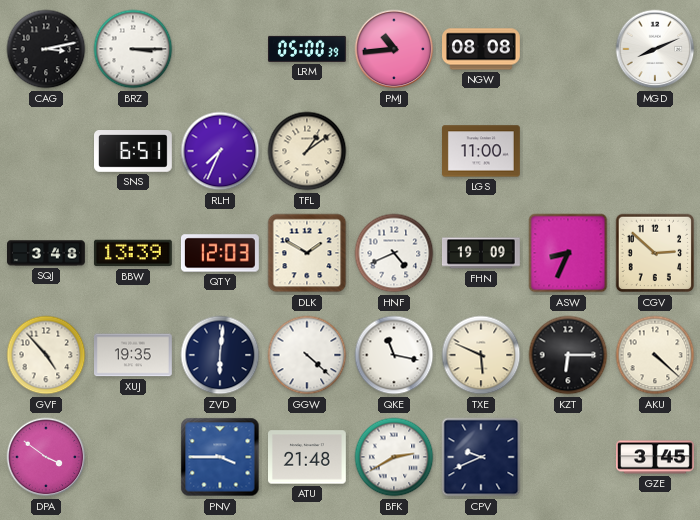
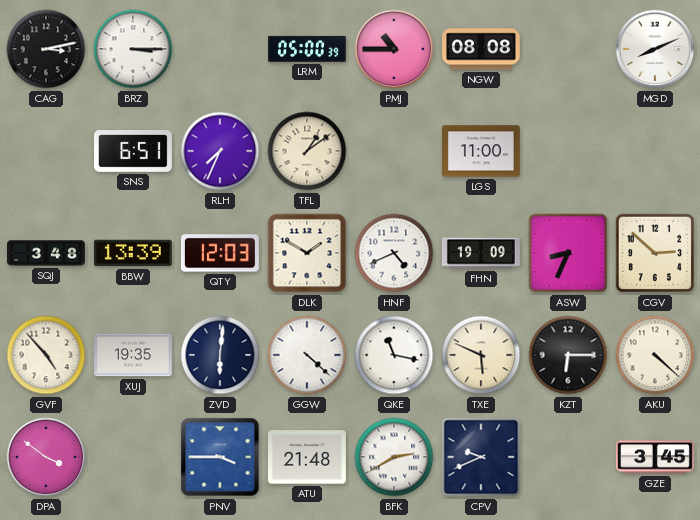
PMJ: 10:44 -> 10:45 (394, 49)
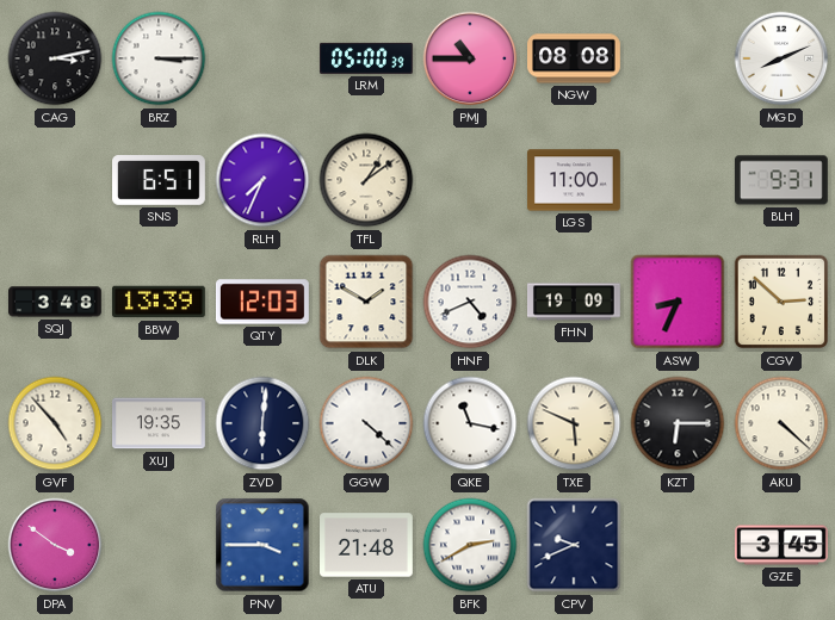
BLH: none -> 9:31 (781, 180)
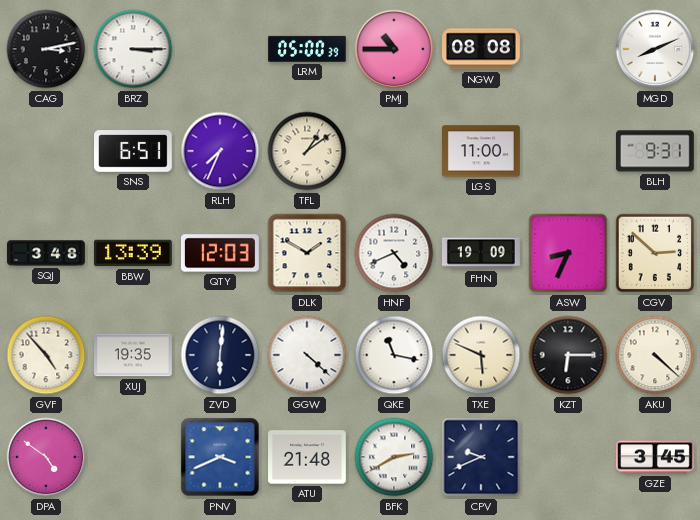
DPA: 3:51 -> 4:51 (46, 457)
PNV: 3:45 -> 3:41 (220, 457)
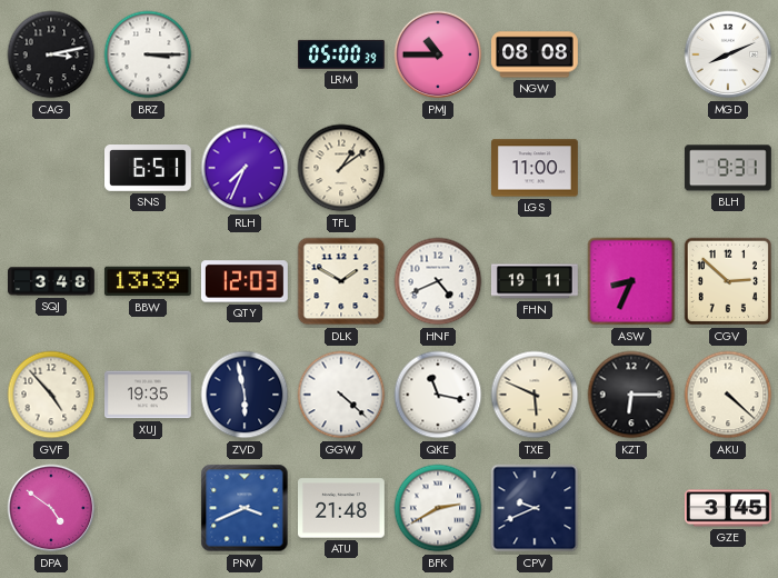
FHN: 19:09 -> 19:11 (536, 281)
ZVD: 6:01 -> 5:58 (245, 395)
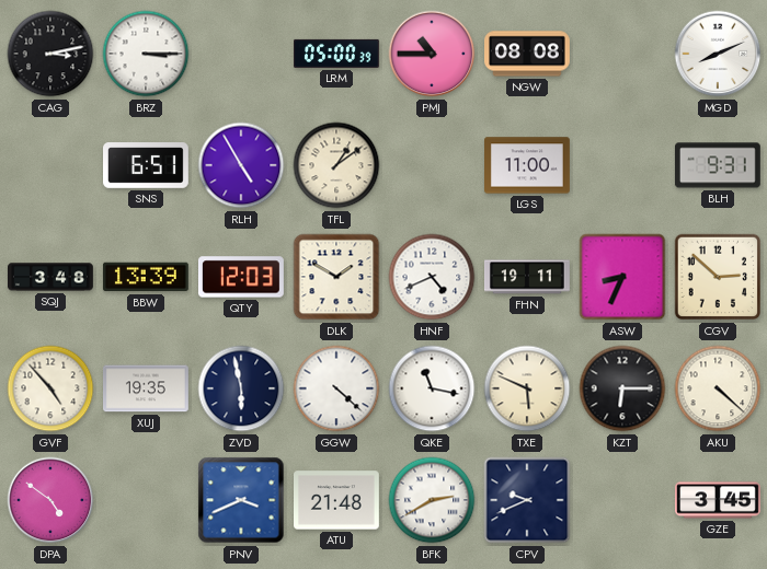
RLH: 7:34 -> 4:55 (241, 165)
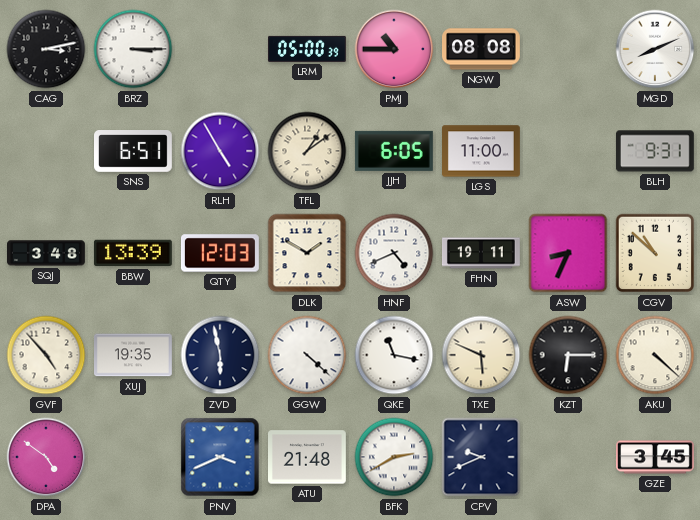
JJH: none -> 6:05 (394, 151)
CGV: 2:52 -> 10:52 (655, 253)
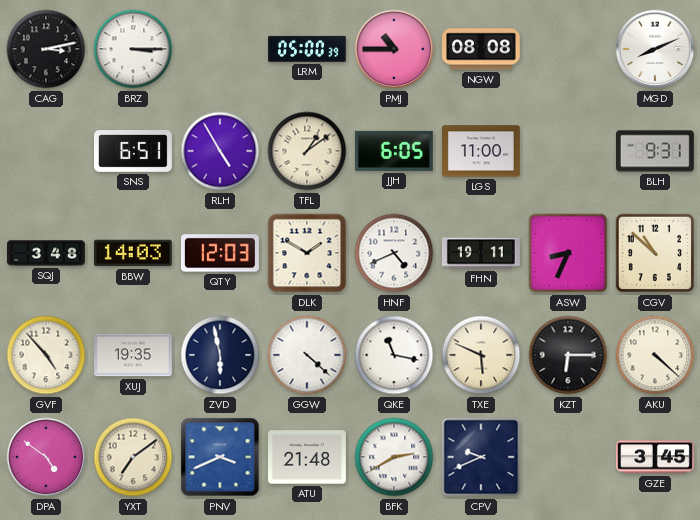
BBW: 13:39 -> 14:03 (133, 253)
YXT: none -> 7:09 (133, 457)
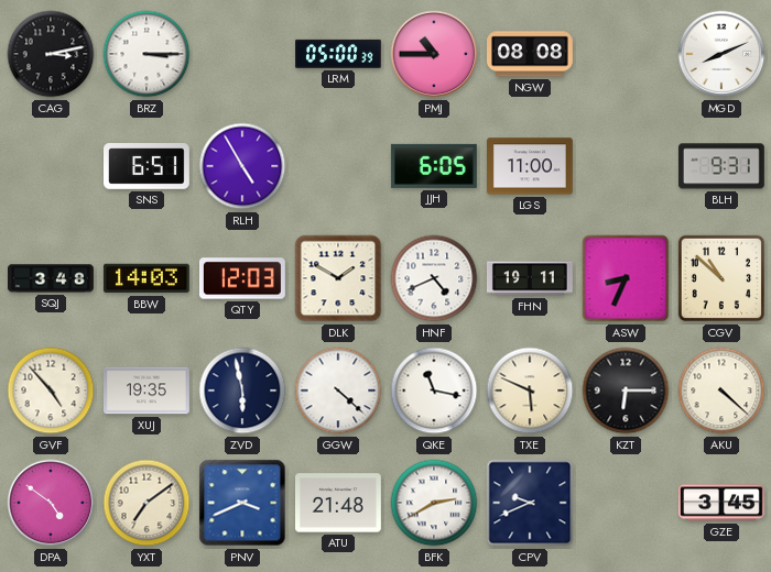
TFL: 1:09 -> none (307, 151)
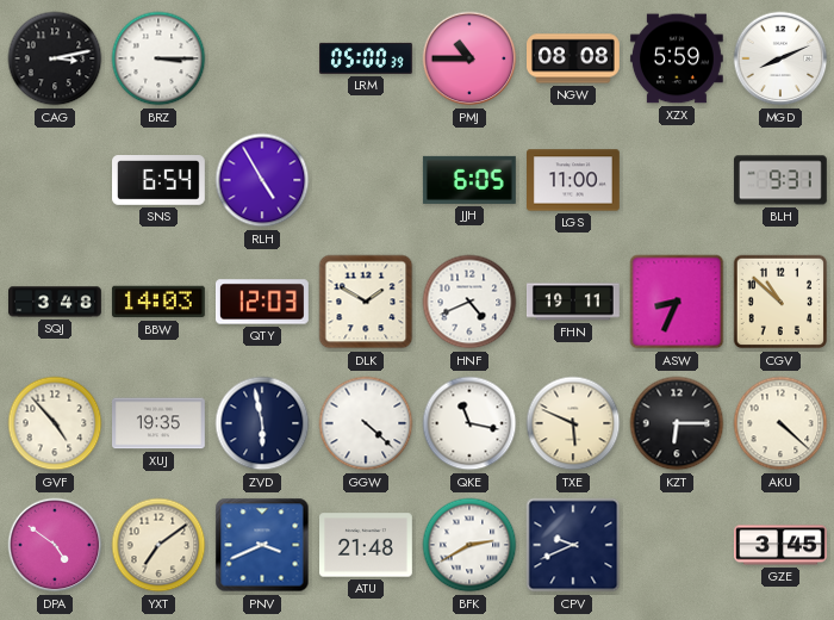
XZX: none -> 5:59 (677, 58)
SNS: 6:51 -> 6:54 (160, 180)
